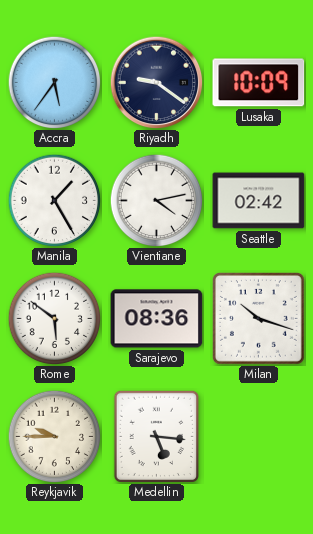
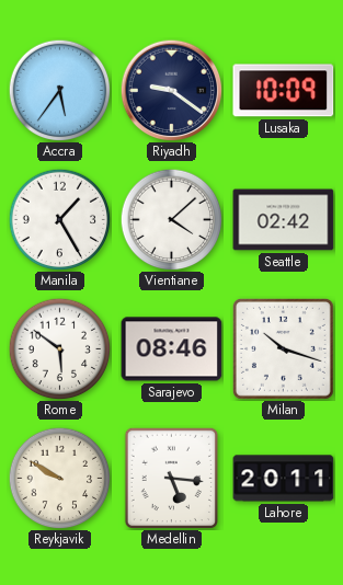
Vientiane: 4:13 -> 4:08 (171, 219)
Sarajevo: 08:36 -> 08:46 (172, 349)
Reykjavik: 9:45 -> 9:50 (59, 478)
Lahore: none -> 20:11 (284, 479)
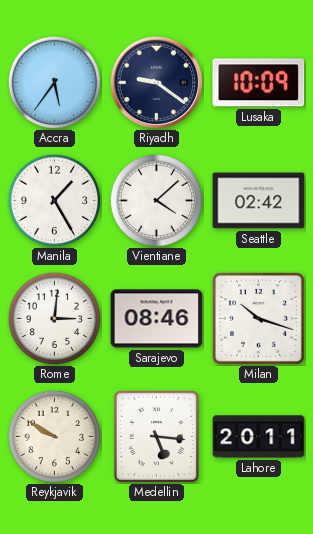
Rome: 5:51 -> 3:01 (54, 318)
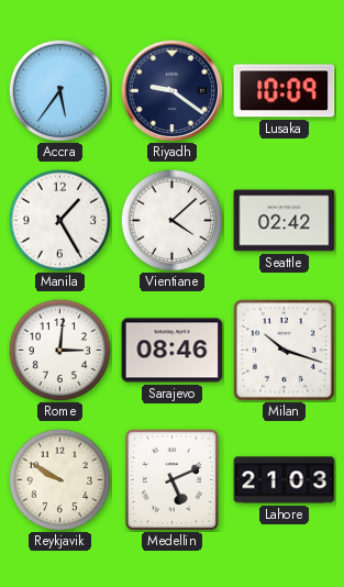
Medellin: 5:16 -> 5:11 (171, 479)
Lahore: 20:11 -> 21:03 (285, 480)
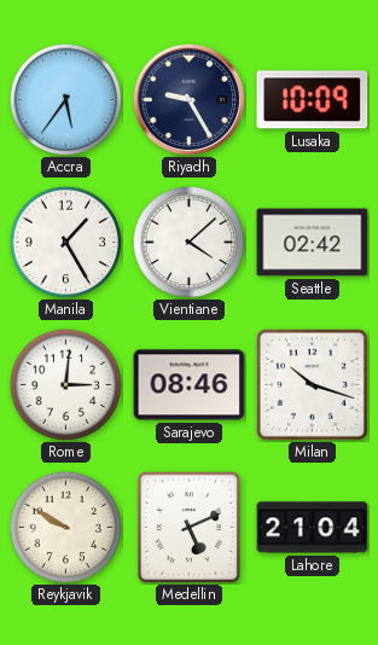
Riyadh: 9:21 -> 9:25 (188, 99)
Lahore: 21:03 -> 21:04 (313, 528)
